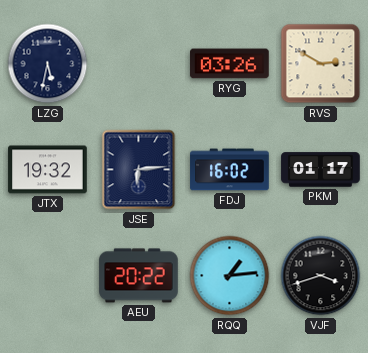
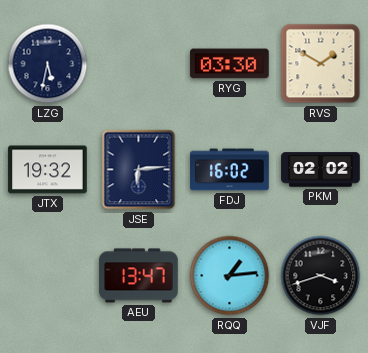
RYG: 03:26 -> 03:30 (230, 64)
RVS: 2:50 -> 1:50 (321, 64)
PKM: 01:17 -> 02:02 (321, 170)
AEU: 20:22 -> 13:47 (139, 276)
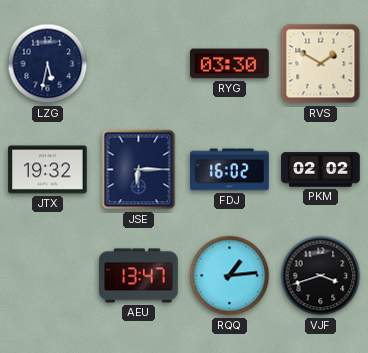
JSE: 6:14 -> 6:15 (139, 170)
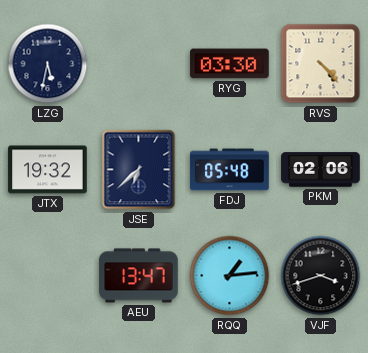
RVS: 1:50 -> 4:23 (321, 64)
JSE: 6:15 -> 6:38 (139, 170)
FDJ: 16:02 -> 05:48 (230, 170)
PKM: 02:02 -> 02:06 (321, 170)
